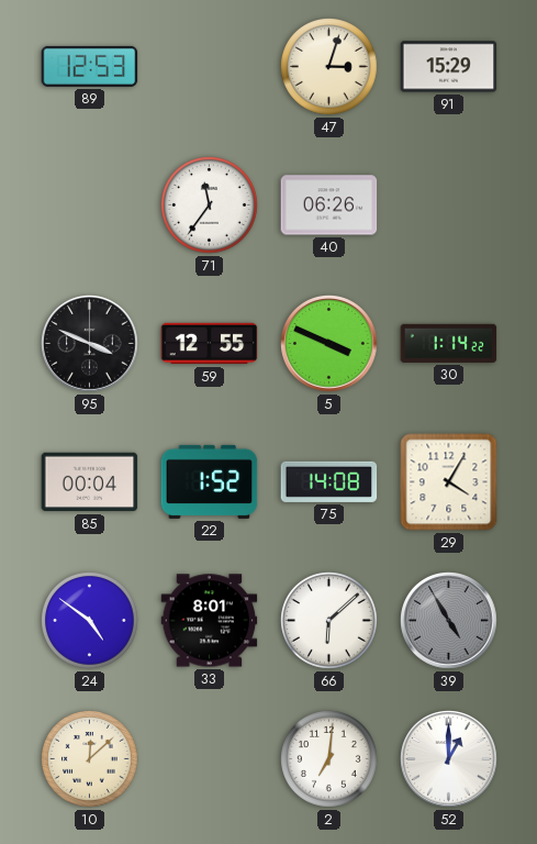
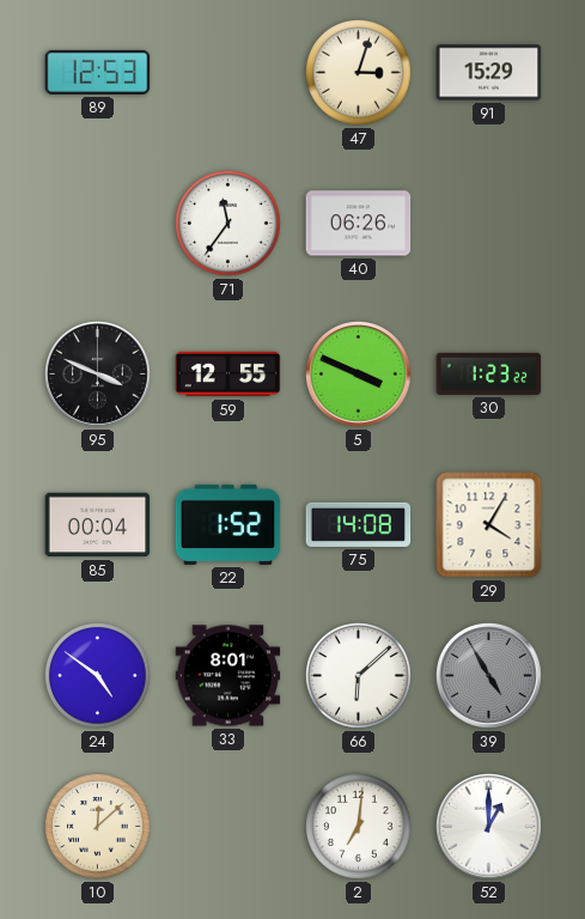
30: 1:14 -> 1:23 (489, 373)
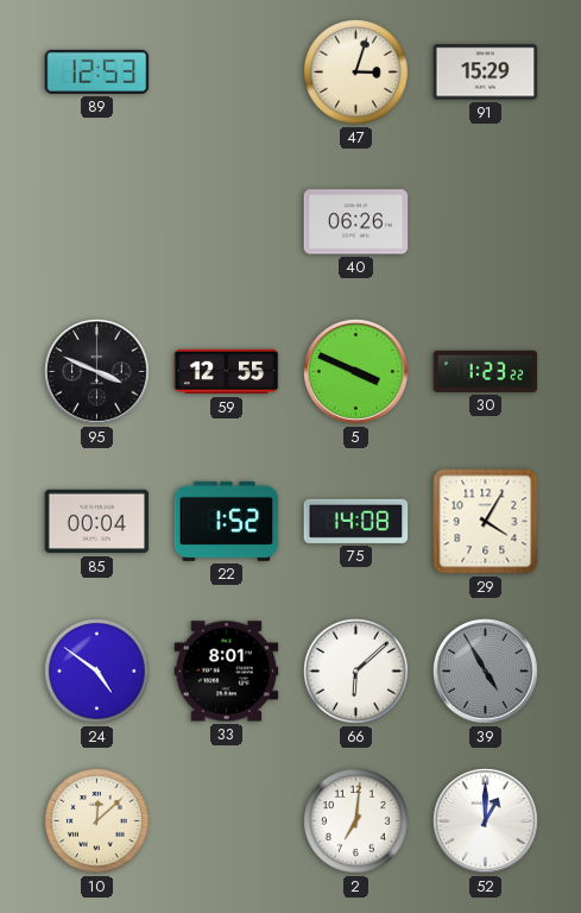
71: 11:36 -> none (228, 224)
